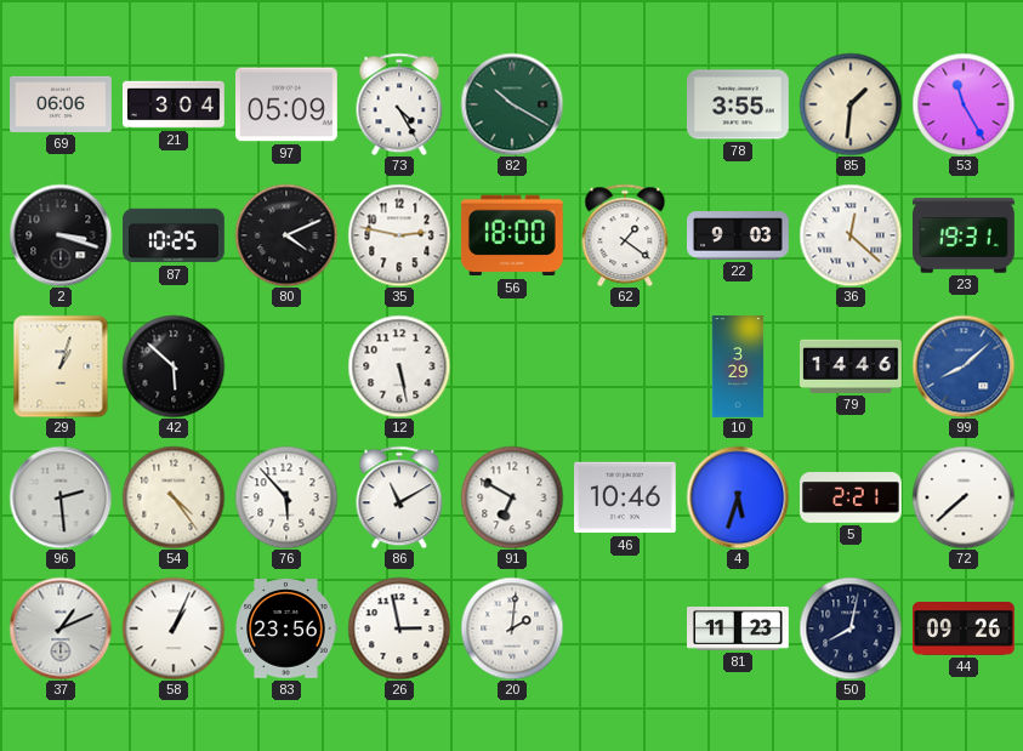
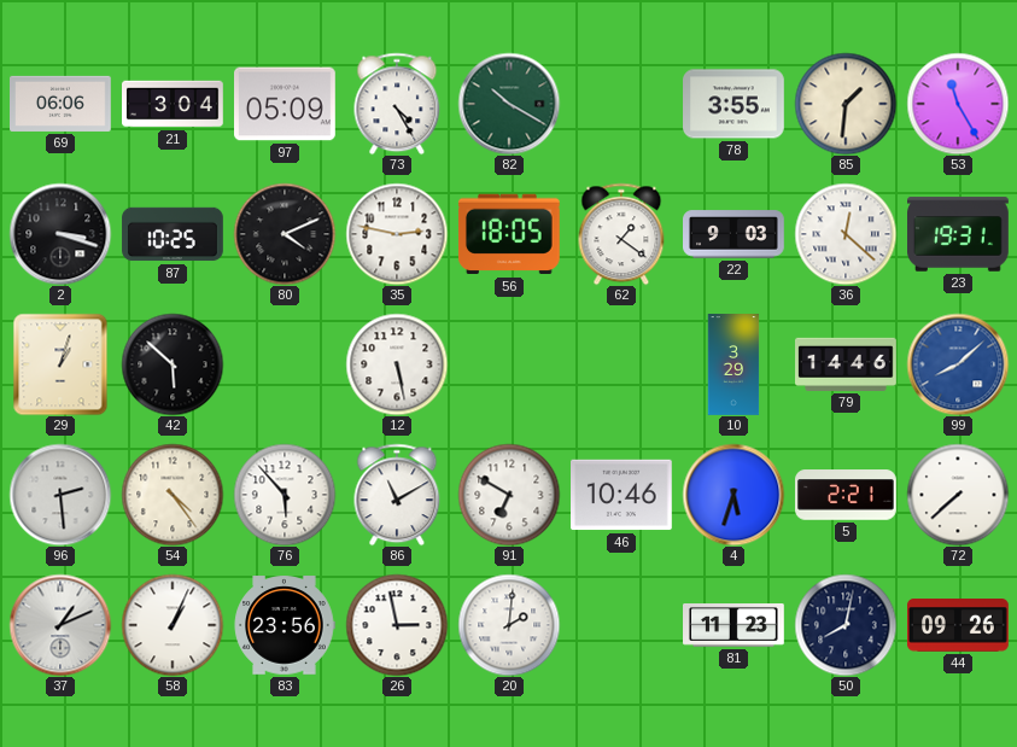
56: 18:00 -> 18:05 (509, 234)
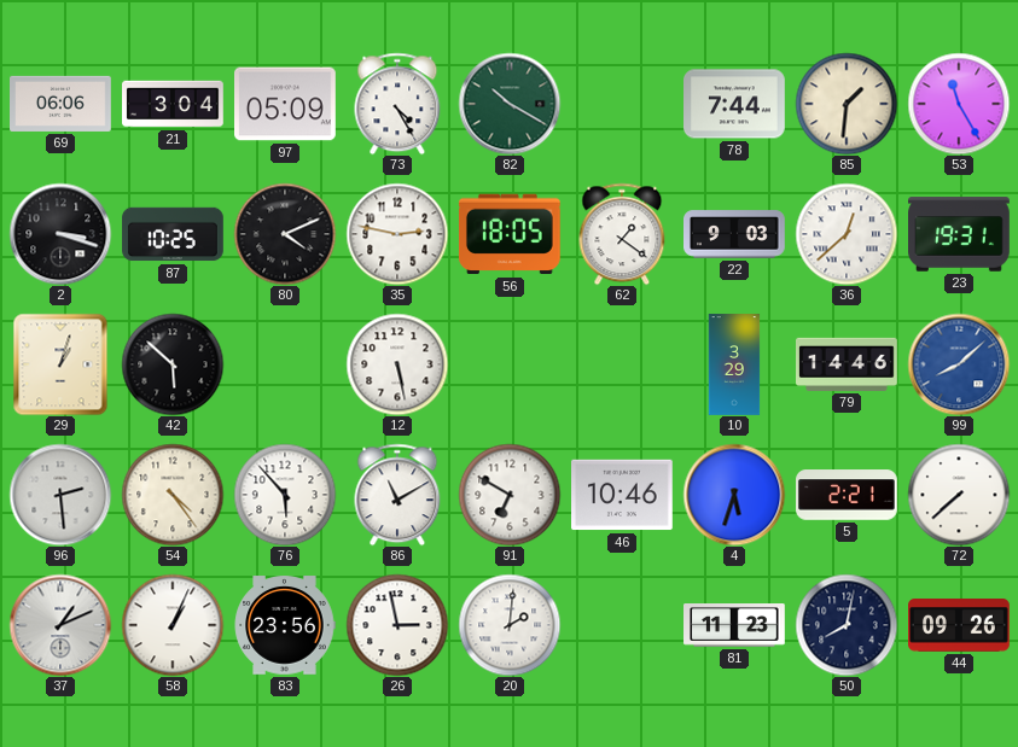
78: 3:55 -> 7:44 (735, 104)
36: 12:22 -> 12:38 (847, 234)
